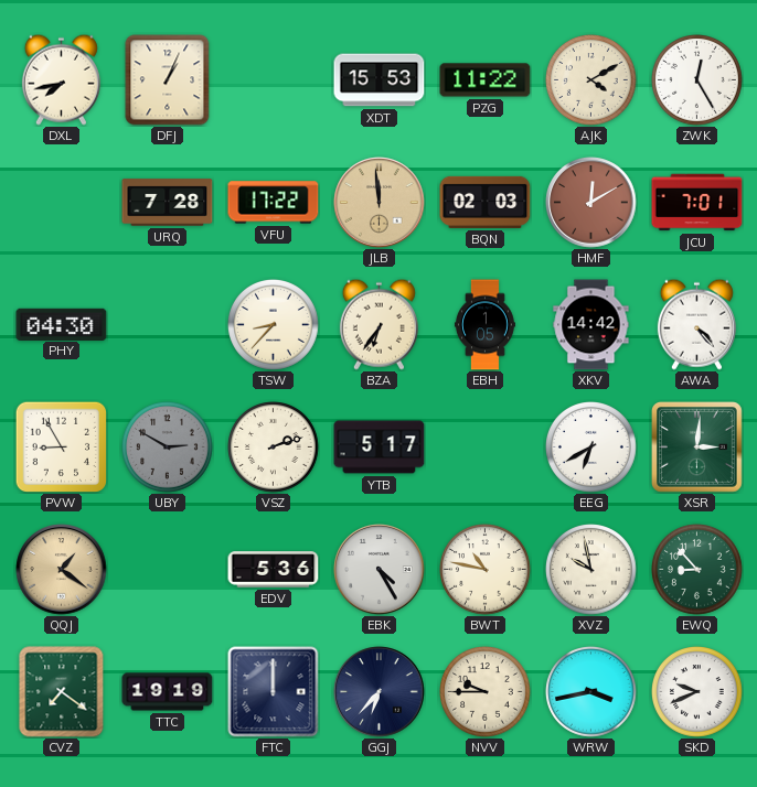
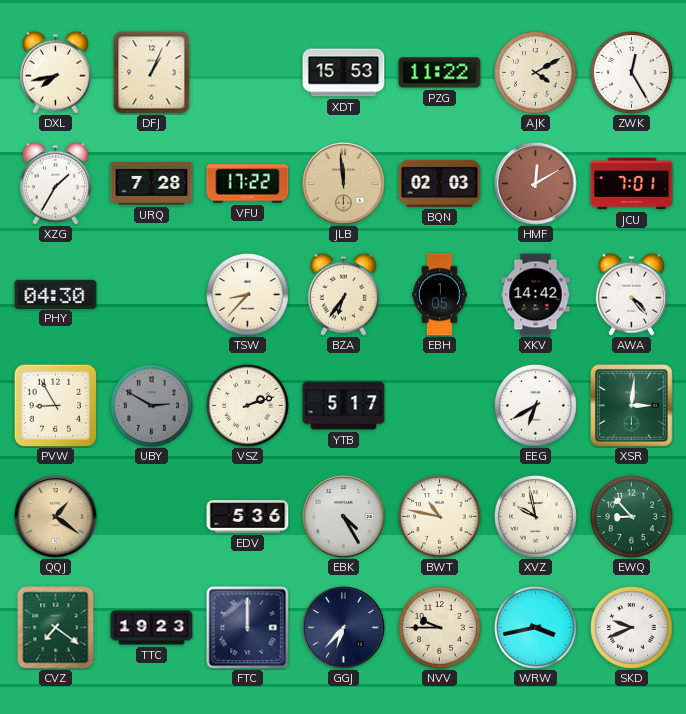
XZG: none -> 1:35 (55, 183)
TTC: 19:19 -> 19:23 (152, 628)
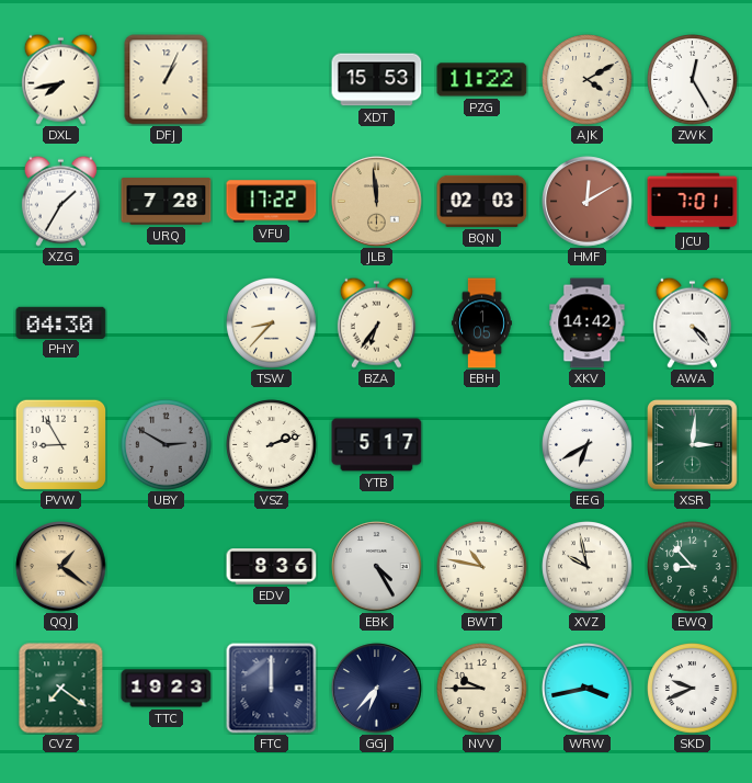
EDV: 5:36 -> 8:36 (272, 567)
